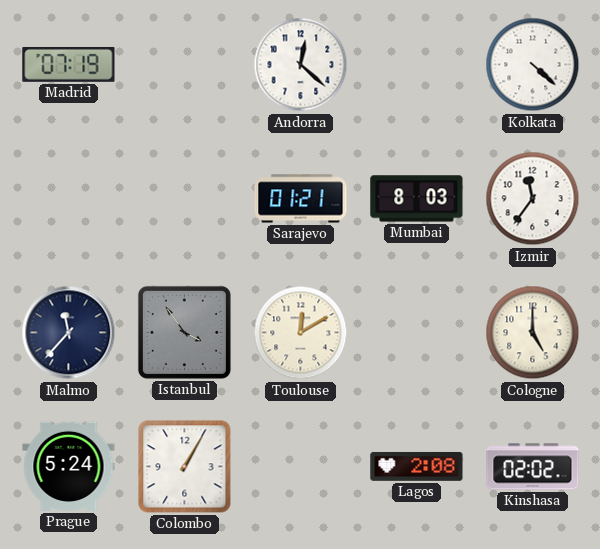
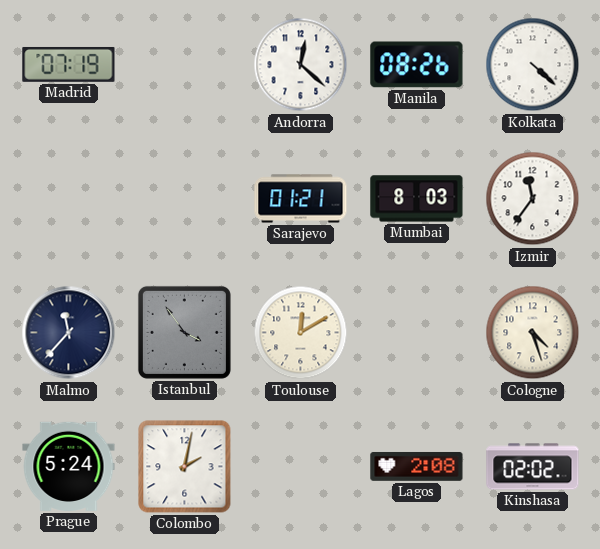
Manila: none -> 08:26 (417, 65)
Cologne: 5:00 -> 4:27 (533, 333)
Colombo: 1:05 -> 2:02 (185, 467)
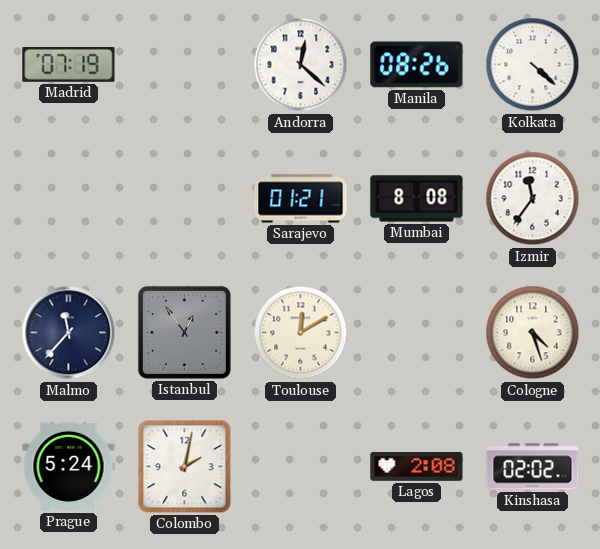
Mumbai: 8:03 -> 8:08 (417, 199)
Istanbul: 3:54 -> 12:54 (184, 332)
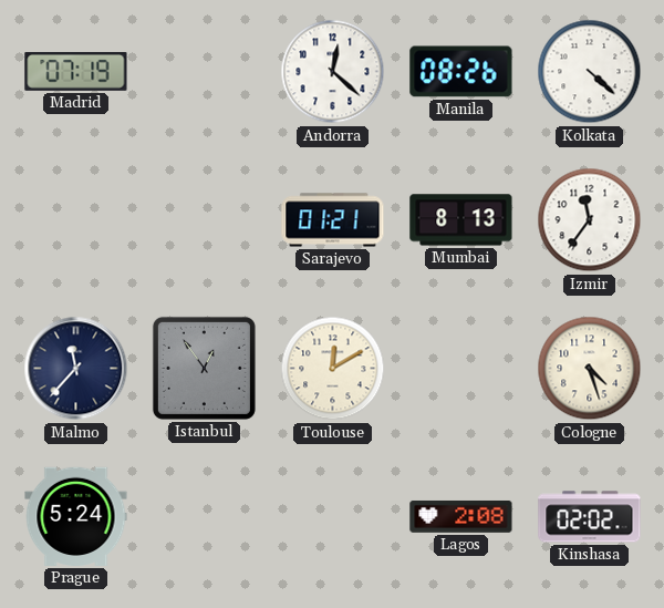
Mumbai: 8:08 -> 8:13 (461, 220)
Colombo: 2:02 -> none (185, 467)
